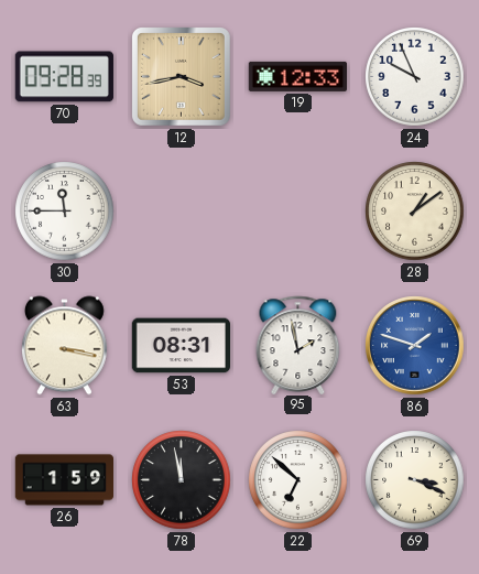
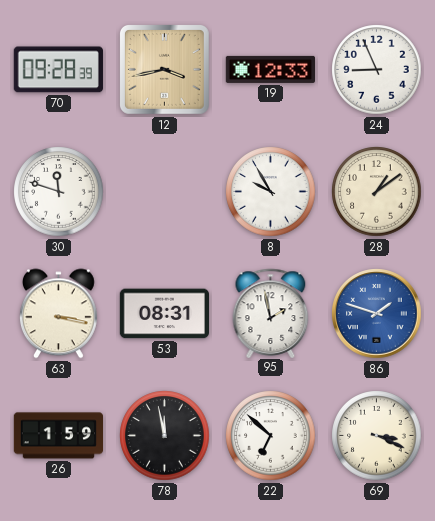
24: 9:56 -> 8:56 (377, 70)
30: 11:45 -> 11:48 (59, 192)
8: none -> 9:55 (271, 192)
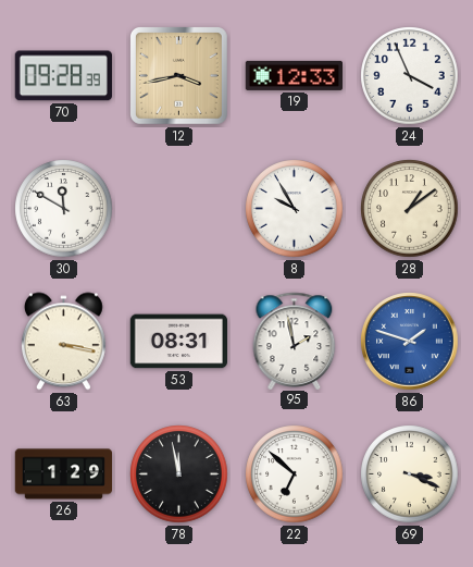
24: 8:56 -> 3:56 (410, 76)
30: 11:48 -> 11:50 (64, 209)
26: 1:59 -> 1:29 (63, 474)
